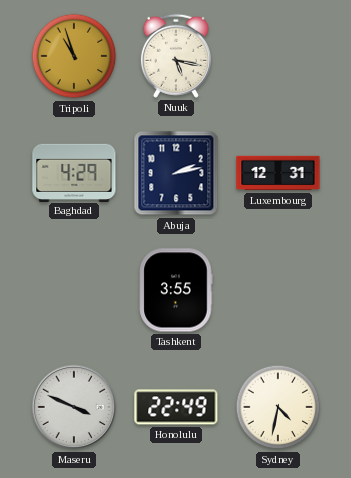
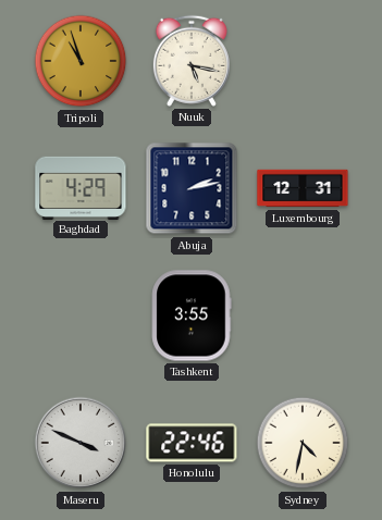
Honolulu: 22:49 -> 22:46 (192, 443)
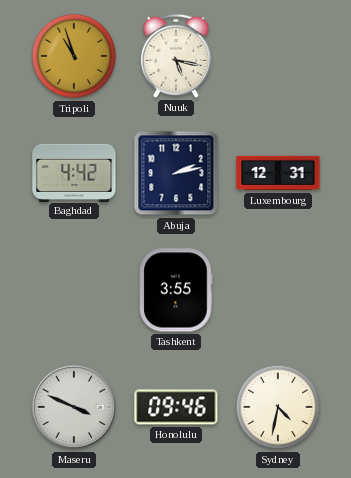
Baghdad: 4:29 -> 4:42 (74, 172)
Honolulu: 22:46 -> 09:46 (176, 407)
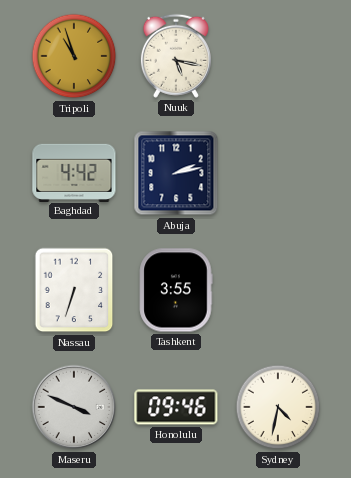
Luxembourg: 12:31 -> none (278, 173)
Nassau: none -> 6:33 (74, 290)
